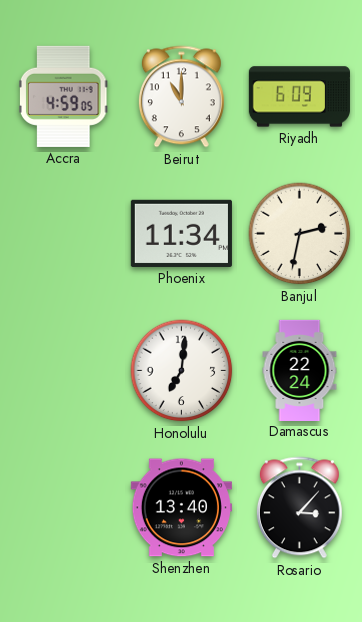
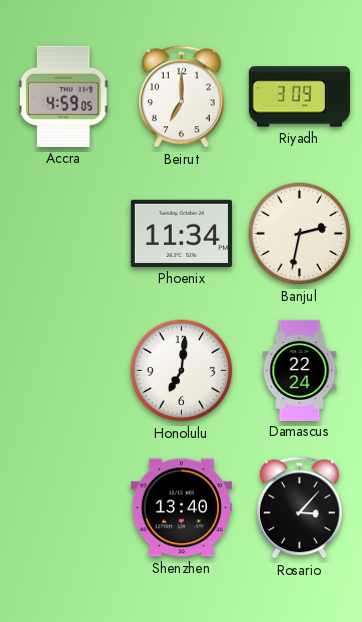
Beirut: 11:00 -> 7:00 (181, 97)
Riyadh: 6:09 -> 3:09 (299, 97)
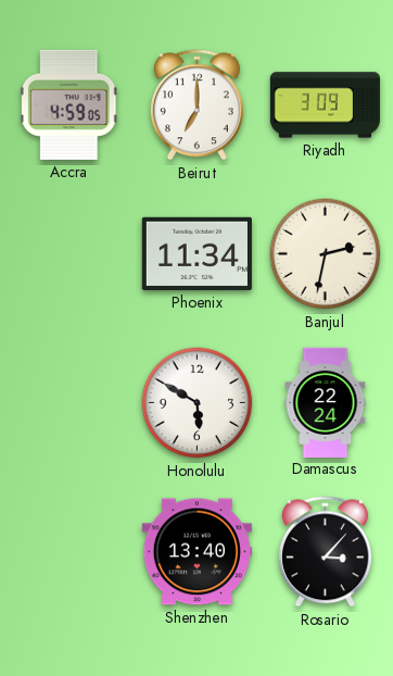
Honolulu: 7:01 -> 5:50 (198, 403)
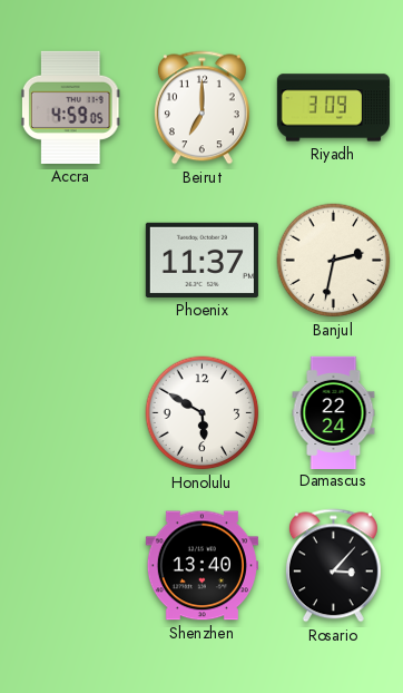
Phoenix: 11:34 -> 11:37 (202, 260)
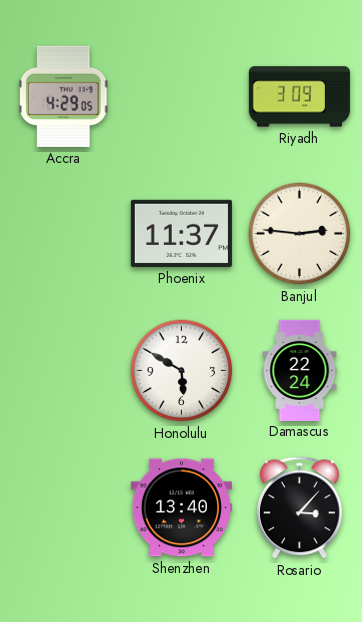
Accra: 4:59 -> 4:29 (63, 96)
Beirut: 7:00 -> none (202, 108)
Banjul: 2:32 -> 2:46 (300, 234)
